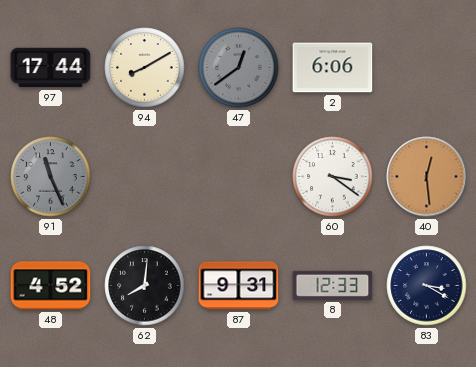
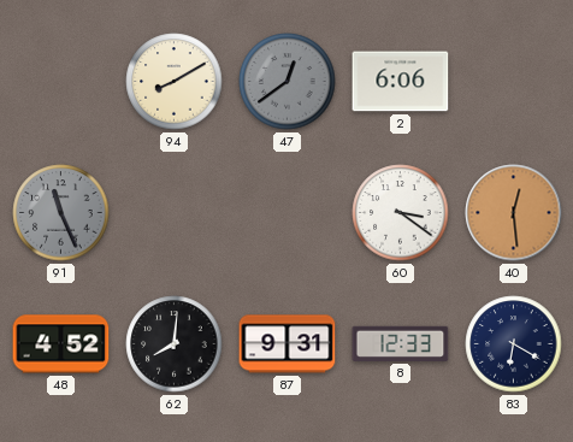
97: 17:44 -> none (51, 68)
83: 3:20 -> 6:20 (514, 344)
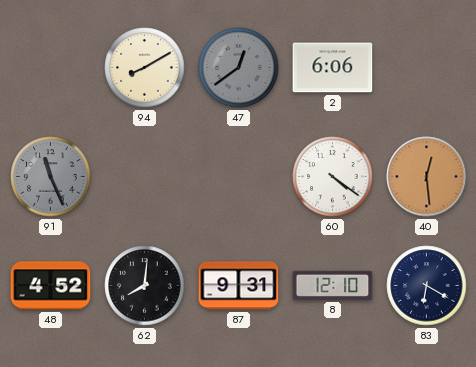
60: 3:21 -> 4:21 (333, 177)
8: 12:33 -> 12:10 (333, 285)
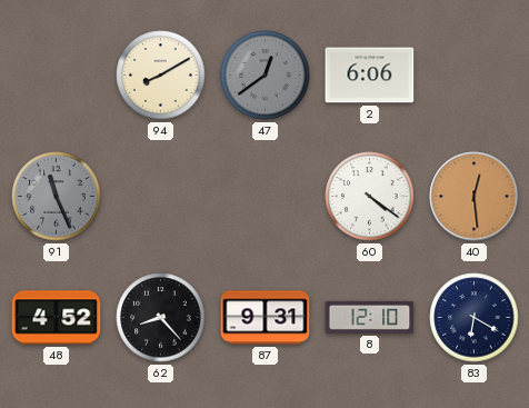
62: 8:01 -> 8:23 (161, 318)
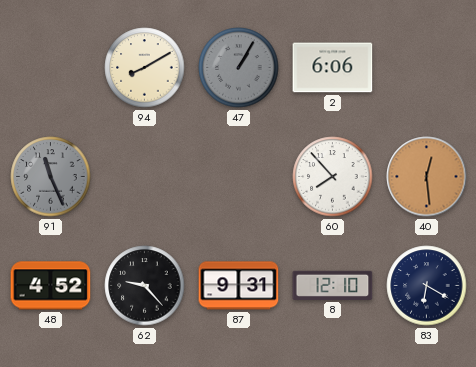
47: 12:39 -> 1:05 (239, 68)
60: 4:21 -> 7:53 (333, 177)
62: 8:23 -> 9:23 (145, 286)
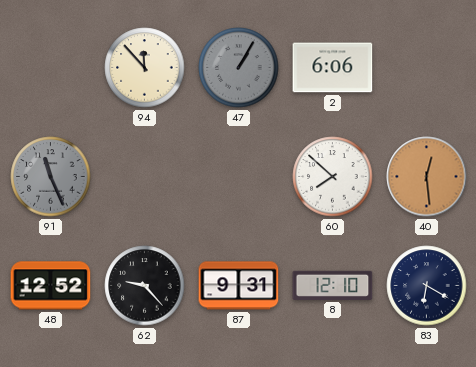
94: 8:10 -> 11:53 (145, 68)
60: 7:53 -> 7:52 (333, 177)
48: 4:52 -> 12:52 (51, 286)
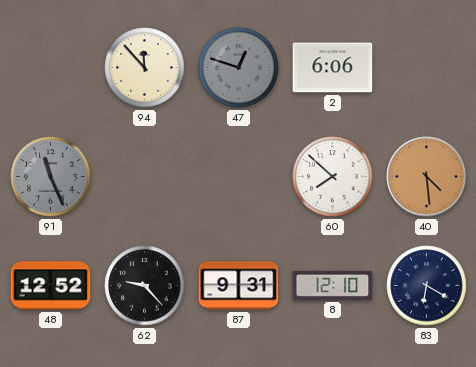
47: 1:05 -> 12:48 (239, 68)
40: 12:29 -> 4:29 (427, 177)
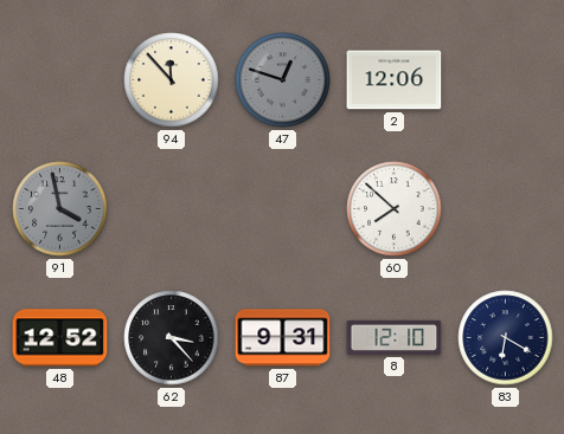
2: 6:06 -> 12:06 (395, 80)
91: 11:26 -> 3:58 (60, 209)
40: 4:29 -> none (427, 177)
62: 9:23 -> 3:23 (172, 338)
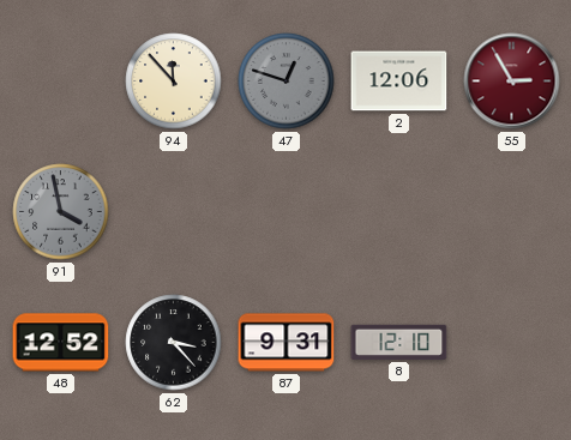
55: none -> 2:55 (512, 82)
60: 7:52 -> none (395, 209)
83: 6:20 -> none (506, 338)
